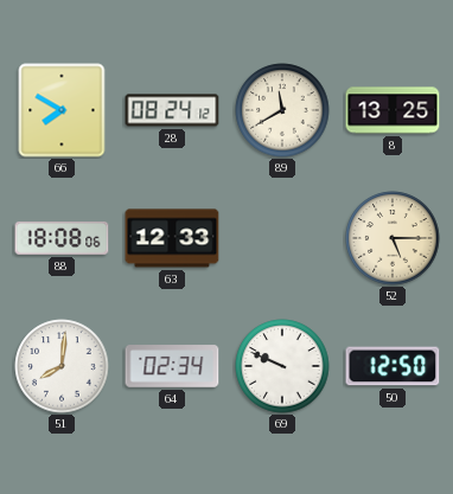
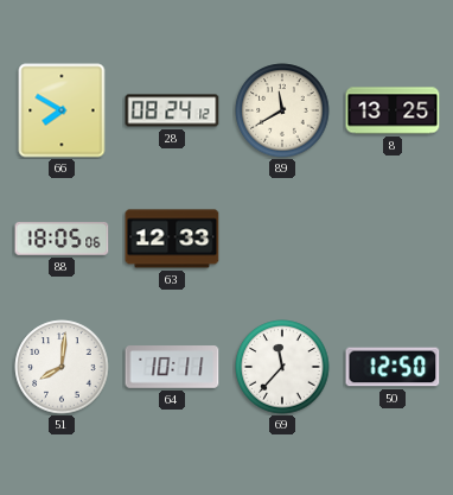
88: 18:08 -> 18:05 (62, 239)
52: 5:15 -> none (393, 238)
64: 02:34 -> 10:11 (172, 367)
69: 9:49 -> 11:37 (282, 367)
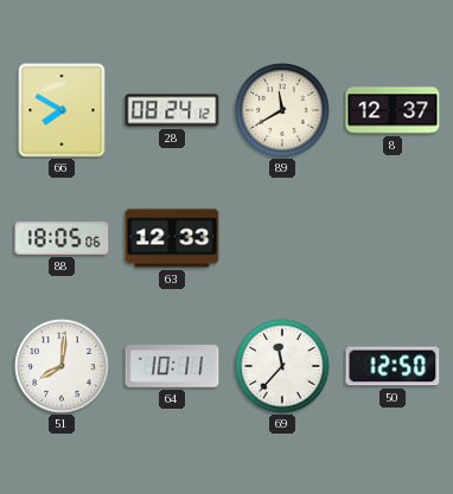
8: 13:25 -> 12:37 (393, 110)
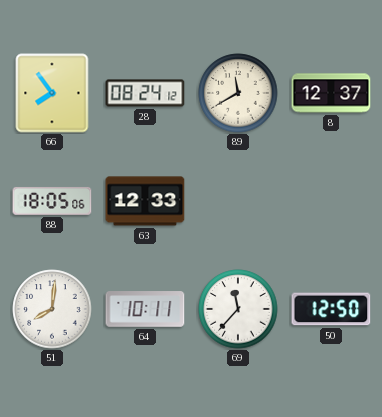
66: 7:50 -> 7:54 (52, 93)
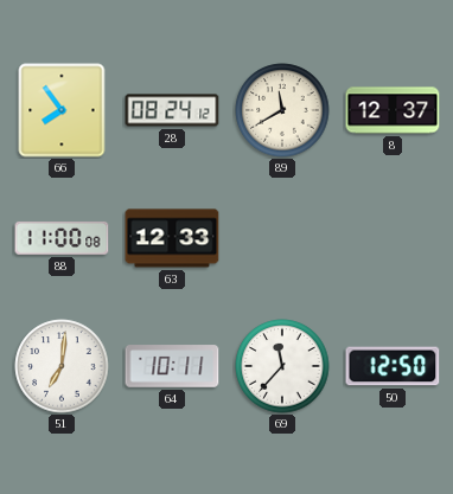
88: 18:05 -> 11:00 (62, 238)
51: 8:01 -> 7:01 (62, 366)
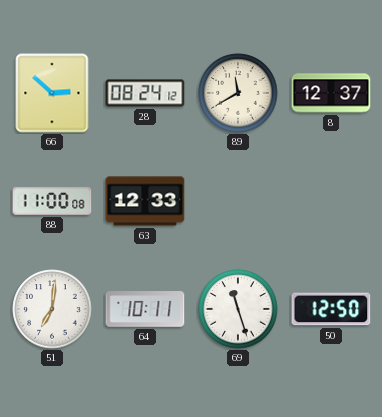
66: 7:54 -> 2:52 (52, 93)
69: 11:37 -> 11:27 (238, 309)
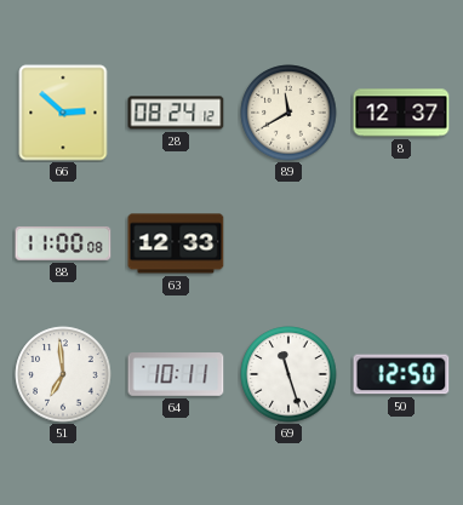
51: 7:01 -> 6:59 (63, 374)
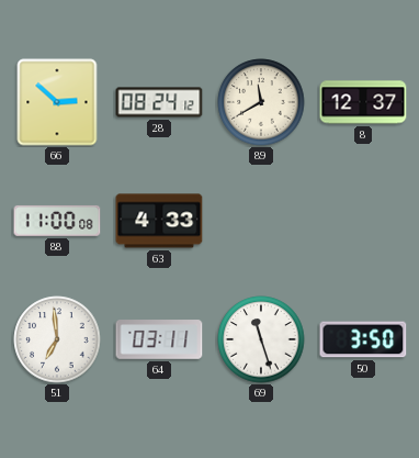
63: 12:33 -> 4:33 (159, 221)
64: 10:11 -> 03:11 (159, 339)
50: 12:50 -> 3:50 (363, 339)
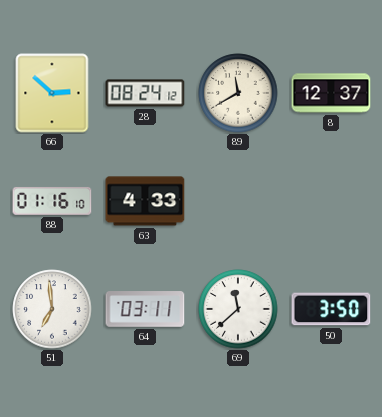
88: 11:00 -> 01:16 (52, 201)
69: 11:27 -> 11:38 (238, 309)
